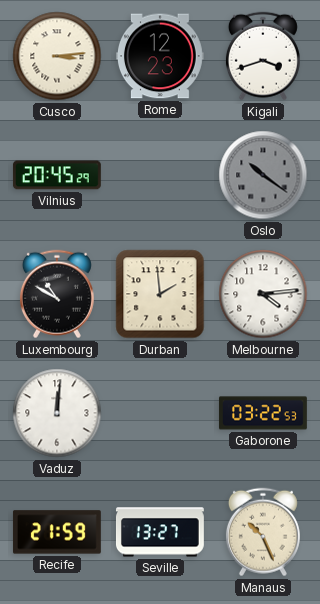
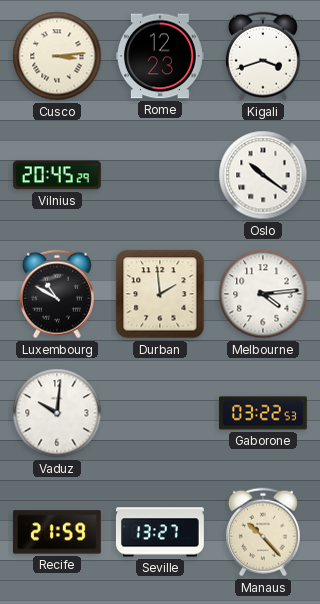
Oslo dial: grey -> white (263, 175)
Vaduz: 12:01 -> 10:01 (57, 413)
Manaus: 10:26 -> 10:23 (263, 532)
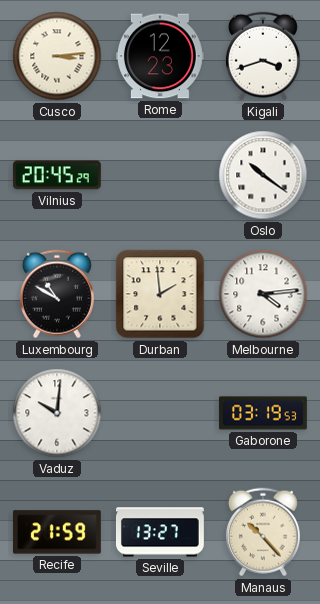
Gaborone: 03:22 -> 03:19 (263, 413)
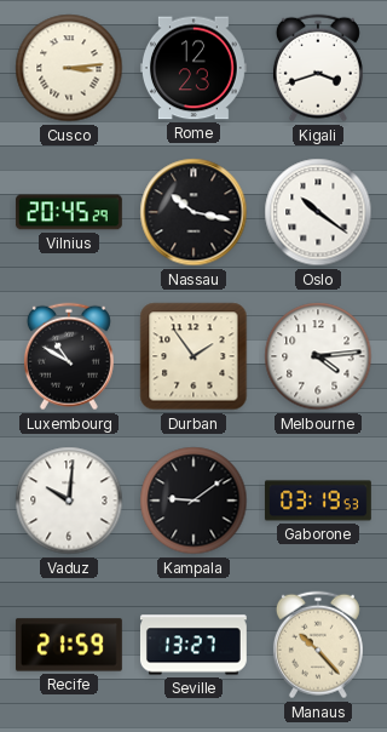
Nassau: none -> 10:17 (193, 212)
Durban: 1:59 -> 1:54 (193, 356)
Kampala: none -> 9:09 (193, 501)
